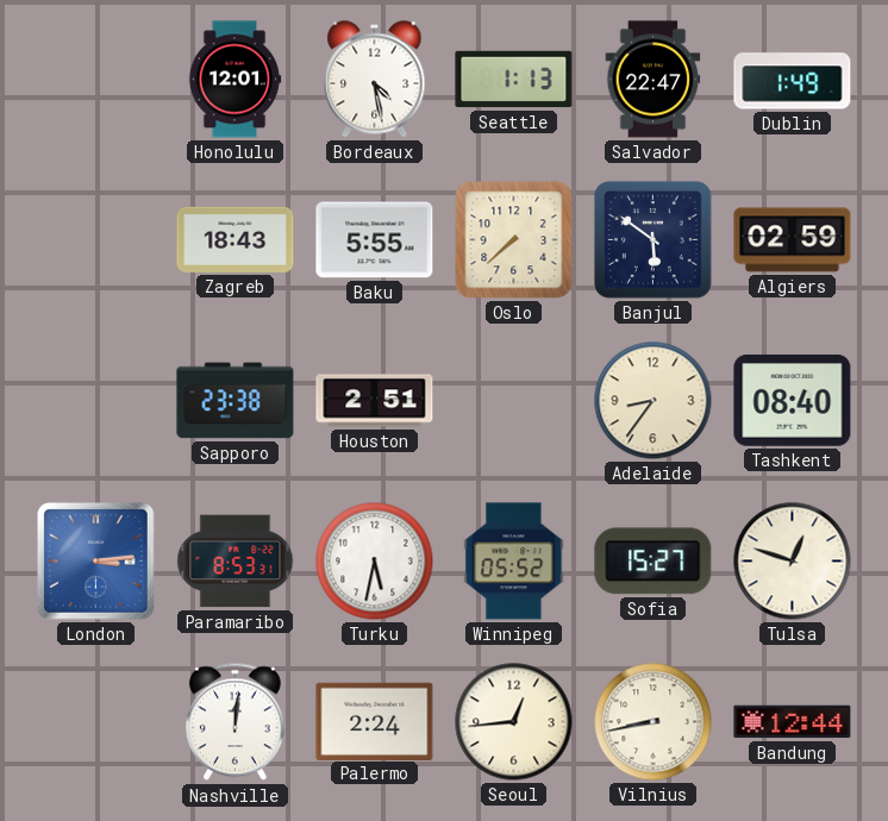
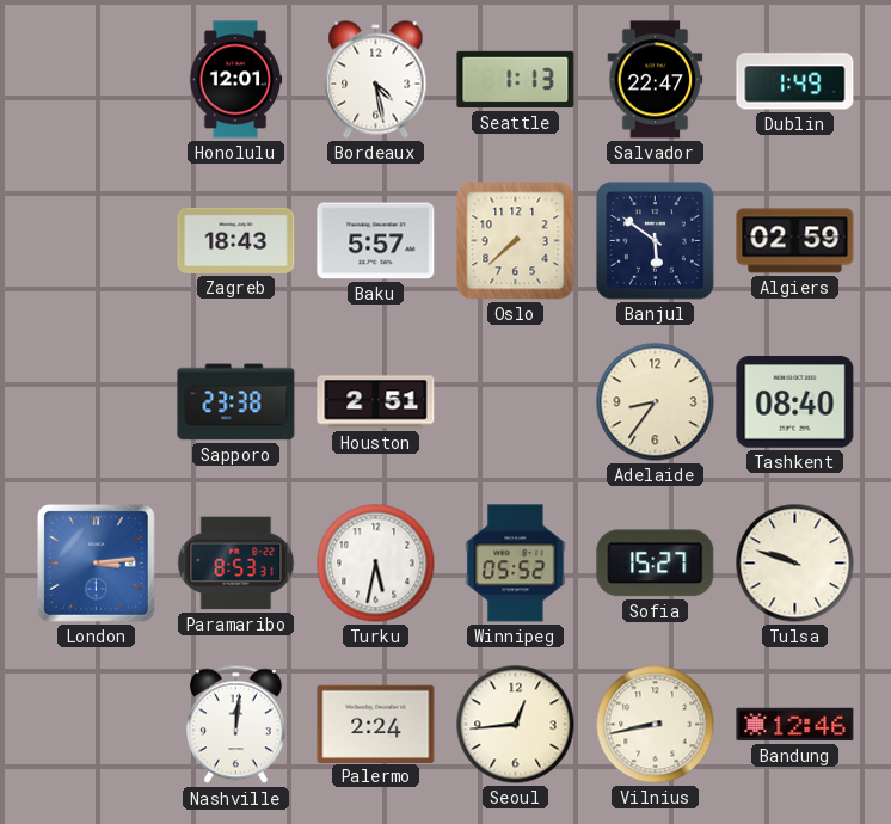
Baku: 5:55 -> 5:57 (376, 241)
Tulsa: 12:48 -> 9:48 (795, 564)
Bandung: 12:44 -> 12:46 (795, 725)
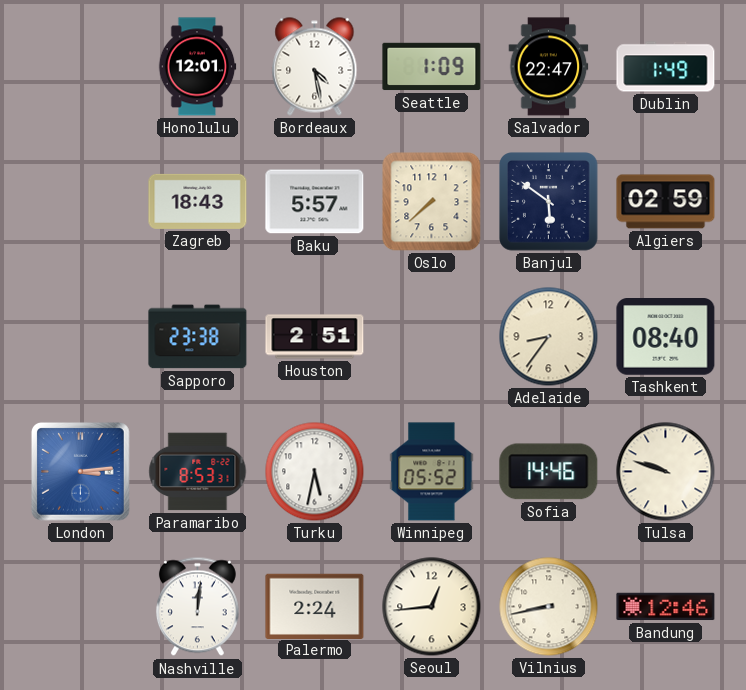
Seattle: 1:13 -> 1:09 (432, 67)
Sofia: 15:27 -> 14:46 (549, 472)
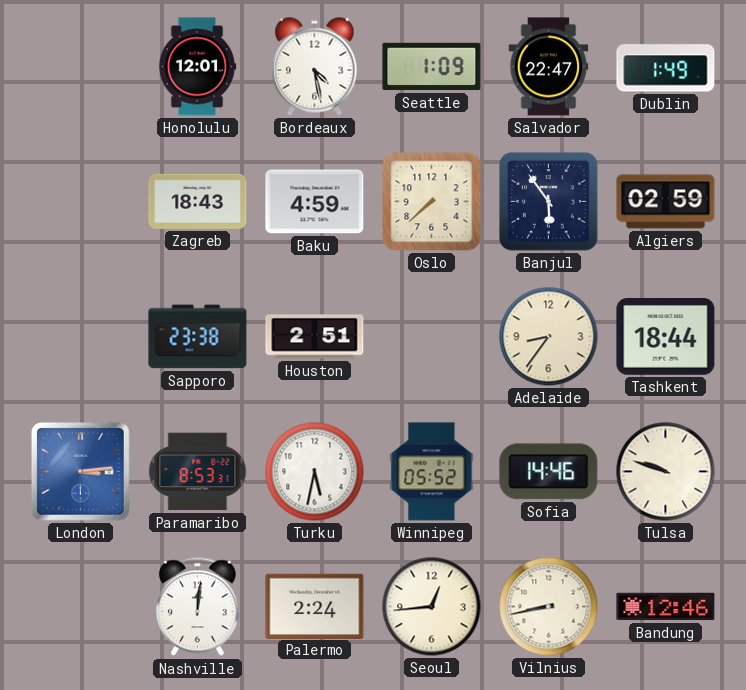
Baku: 5:57 -> 4:59 (315, 202)
Banjul: 5:51 -> 5:54 (549, 202)
Tashkent: 08:40 -> 18:44 (666, 337)
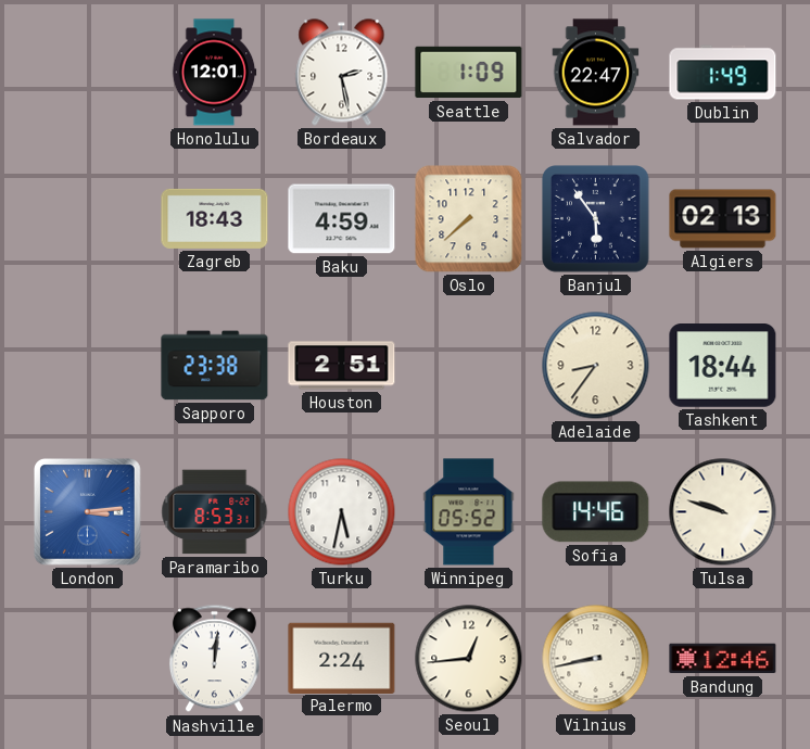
Bordeaux: 4:28 -> 2:28 (342, 73)
Algiers: 02:59 -> 02:13 (723, 219)
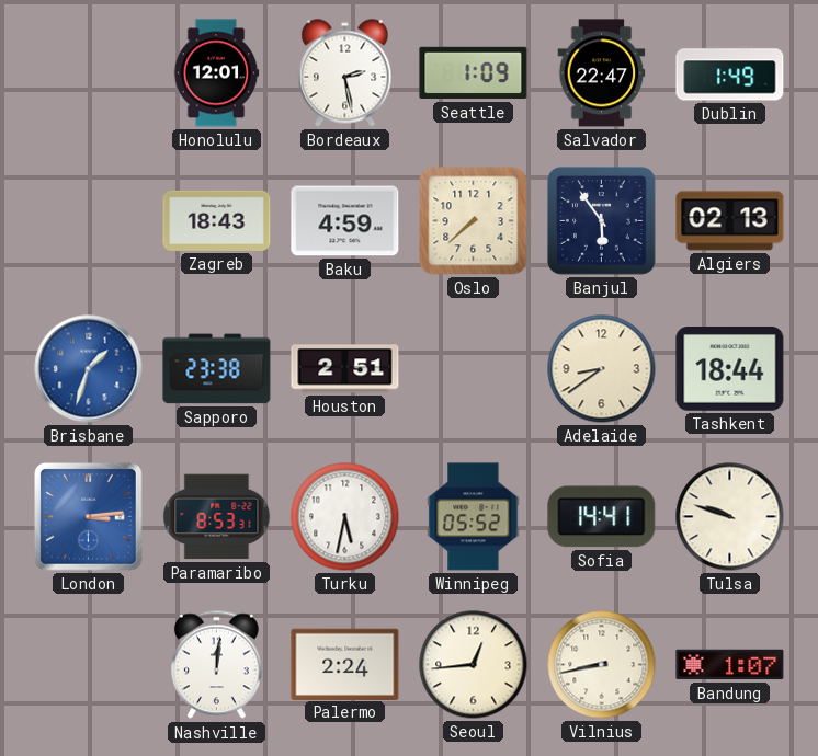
Brisbane: none -> 1:33 (89, 369)
Adelaide: 8:36 -> 8:39 (602, 369)
Sofia: 14:46 -> 14:41 (602, 517)
Bandung: 12:46 -> 1:07 (730, 665)
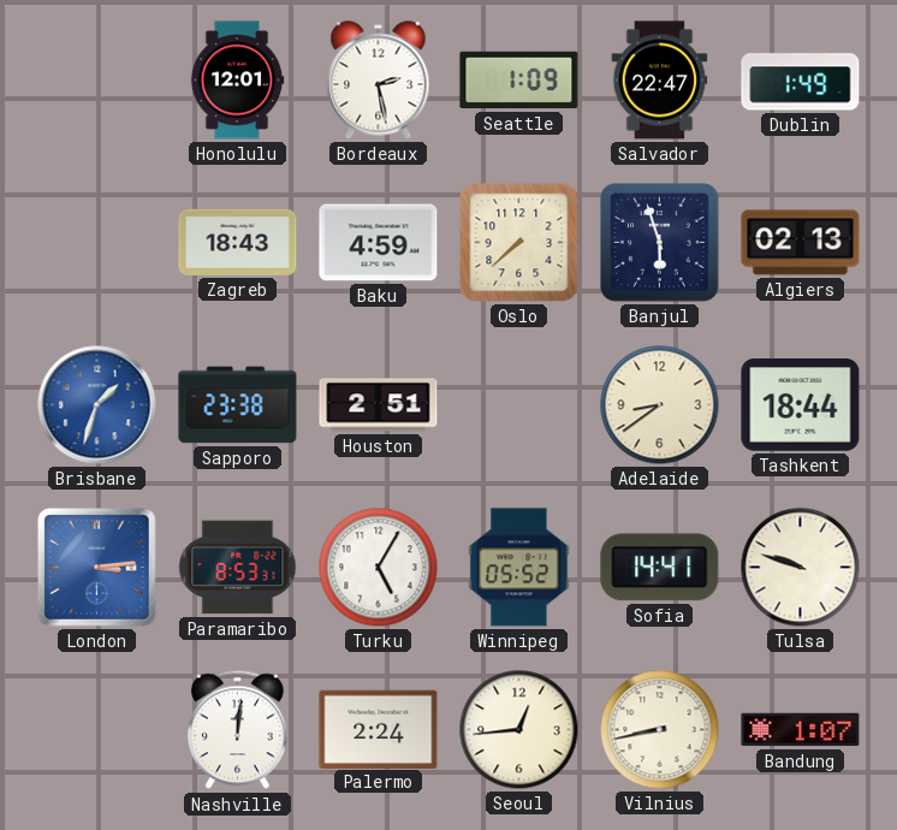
Banjul: 5:54 -> 5:57 (660, 243)
Turku: 5:32 -> 5:05 (379, 568)
